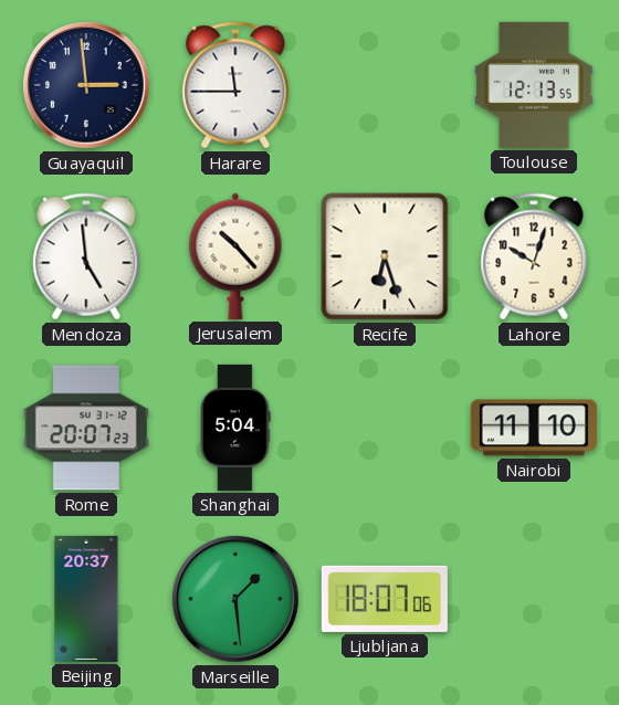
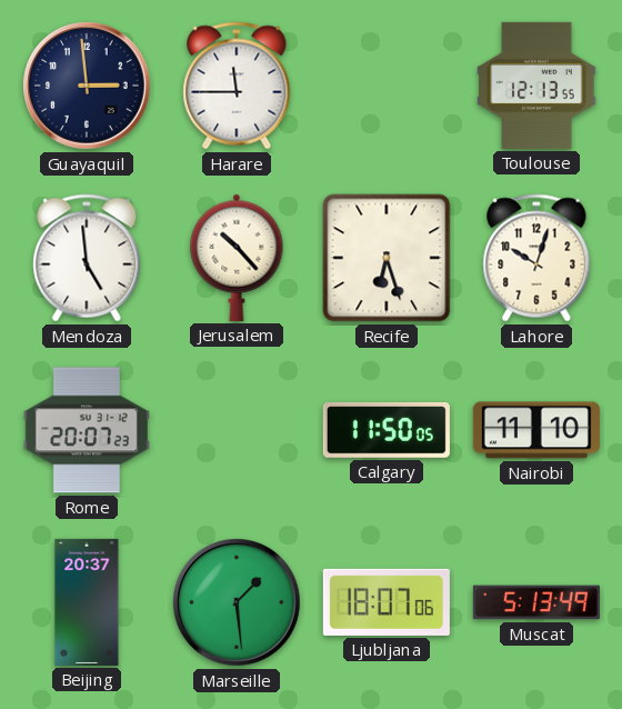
Shanghai: 5:04 -> none (235, 428)
Calgary: none -> 11:50 (387, 430)
Muscat: none -> 5:13 (536, 602)
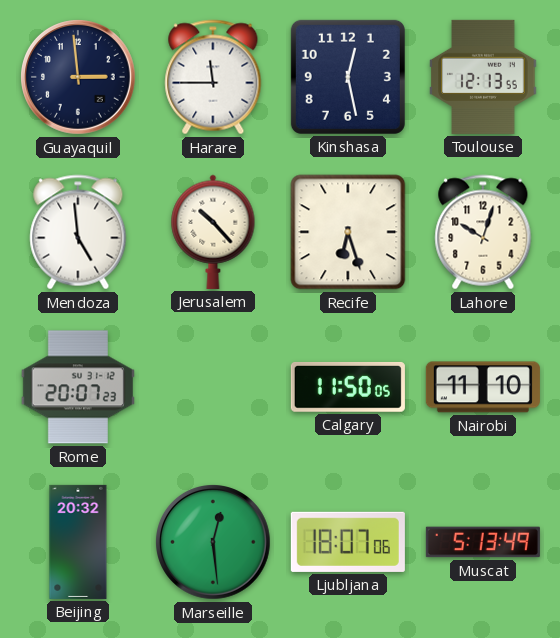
Kinshasa: none -> 12:28 (348, 77)
Beijing: 20:37 -> 20:32 (78, 542)
Marseille: 1:29 -> 12:29 (214, 543)
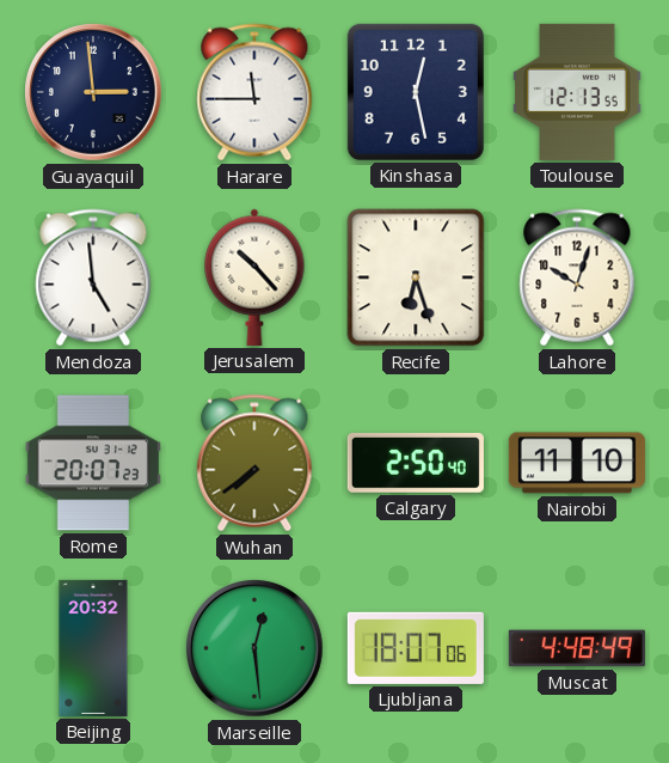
Wuhan: none -> 7:39 (254, 463)
Calgary: 11:50 -> 2:50 (416, 463)
Muscat: 5:13 -> 4:48 (577, 648)
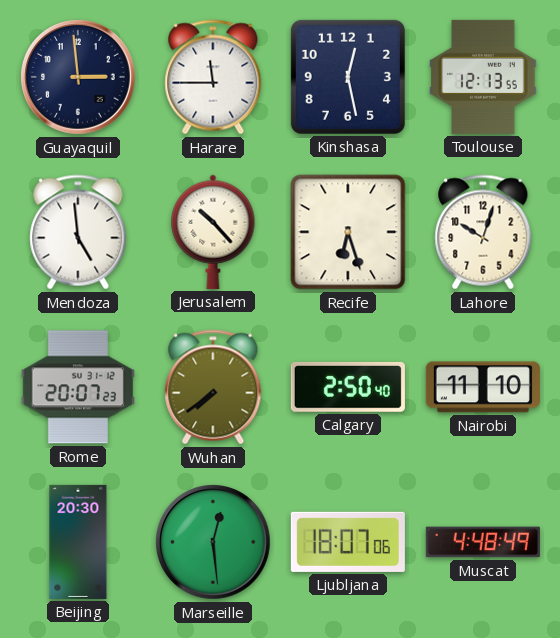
Beijing: 20:32 -> 20:30 (78, 542)
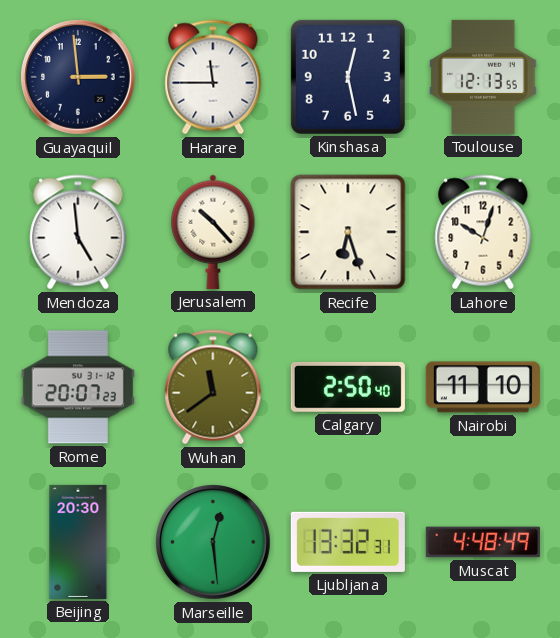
Wuhan: 7:39 -> 11:39 (213, 387)
Ljubljana: 18:07 -> 13:32 (348, 542)
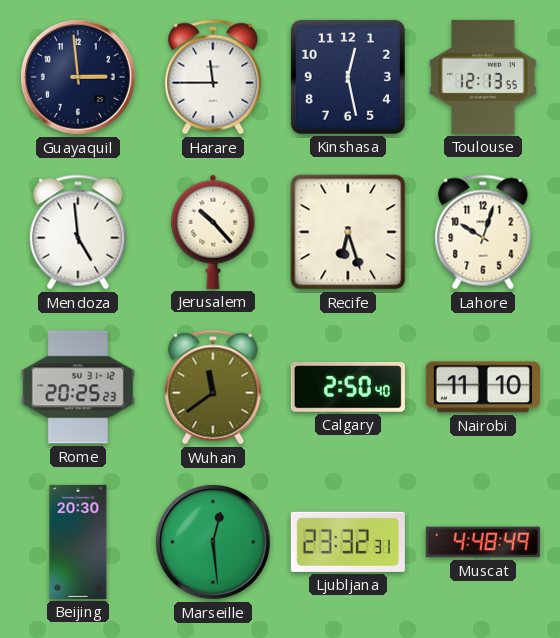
Rome: 20:07 -> 20:25 (78, 387)
Ljubljana: 13:32 -> 23:32 (348, 542)
